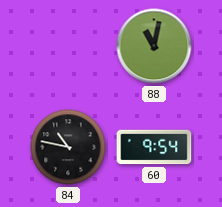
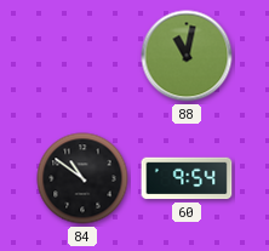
84: 10:47 -> 10:51 (82, 178)
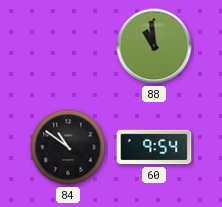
88: 11:02 -> 10:59 (154, 46)
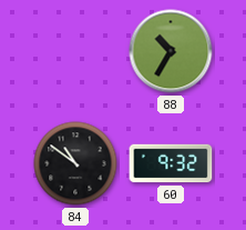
88: 10:59 -> 10:35 (171, 51)
60: 9:54 -> 9:32 (171, 163)
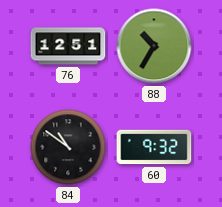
76: none -> 12:51 (68, 46)
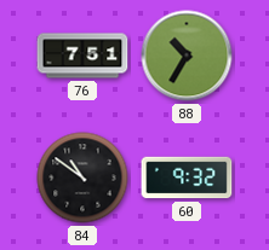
76: 12:51 -> 7:51 (82, 56)
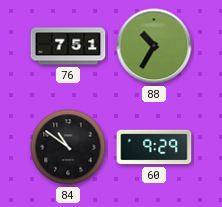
60: 9:32 -> 9:29 (154, 147)
